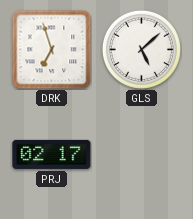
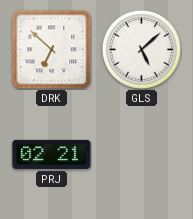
DRK: 6:57 -> 6:52 (51, 49)
PRJ: 02:17 -> 02:21 (52, 154)
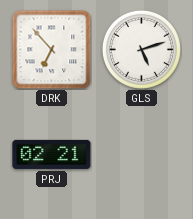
DRK: 6:52 -> 6:53 (51, 49)
GLS: 5:08 -> 5:12 (141, 49)
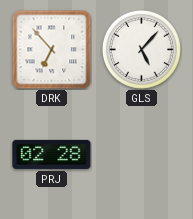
GLS: 5:12 -> 5:07 (141, 49)
PRJ: 02:21 -> 02:28 (52, 154)
